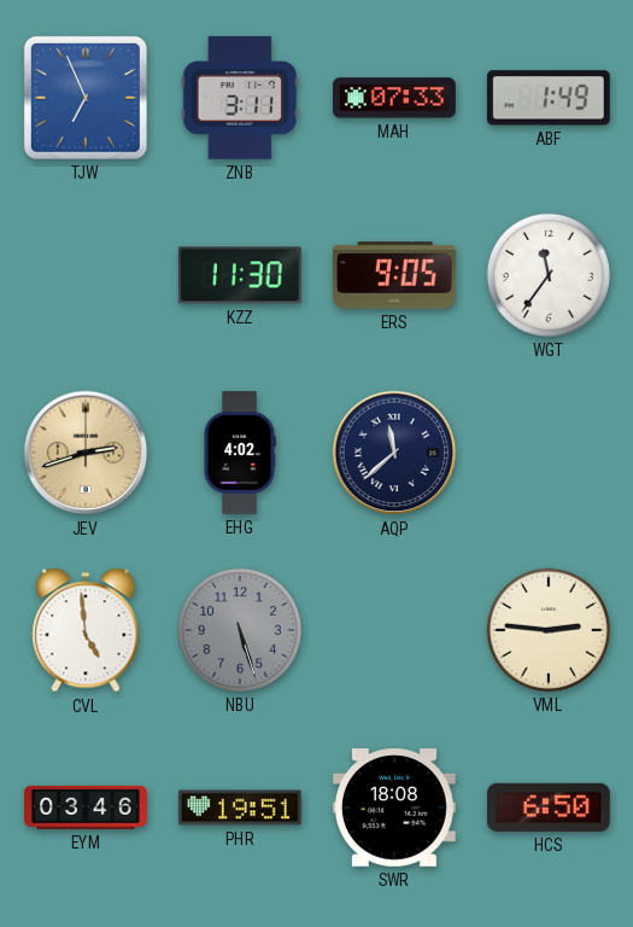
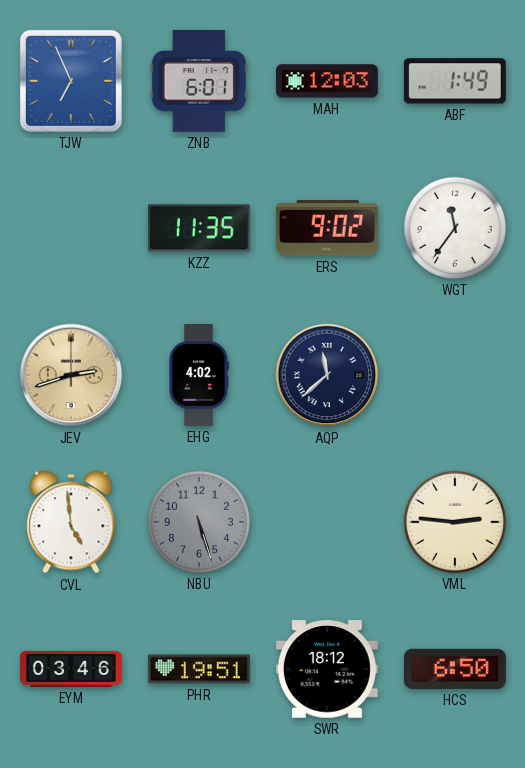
ZNB: 3:11 -> 6:01 (199, 81)
MAH: 07:33 -> 12:03 (328, 81)
KZZ: 11:30 -> 11:35 (199, 228)
ERS: 9:05 -> 9:02 (327, 228)
SWR: 18:08 -> 18:12 (327, 669)
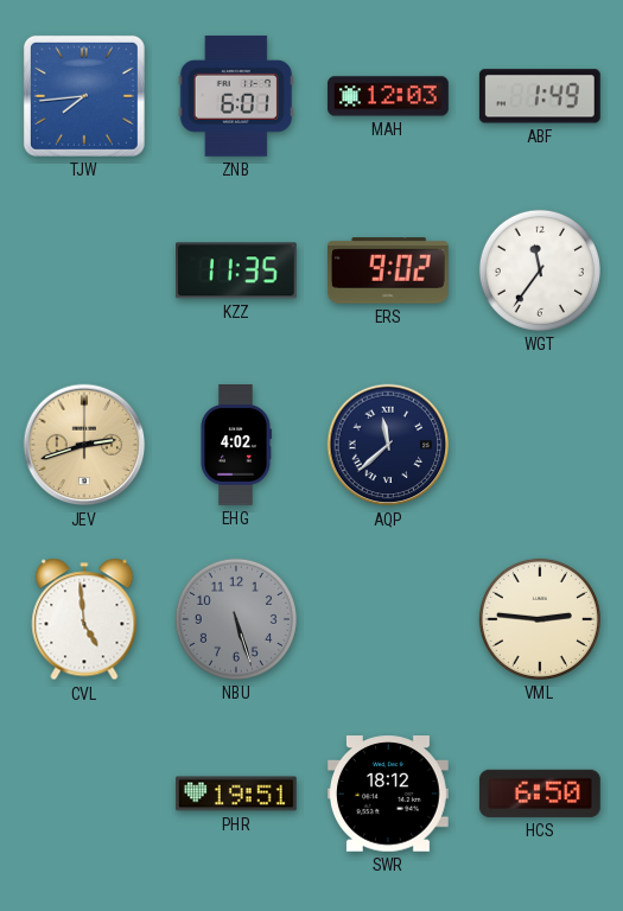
TJW: 6:56 -> 7:44 (84, 96)
EYM: 03:46 -> none (72, 669)
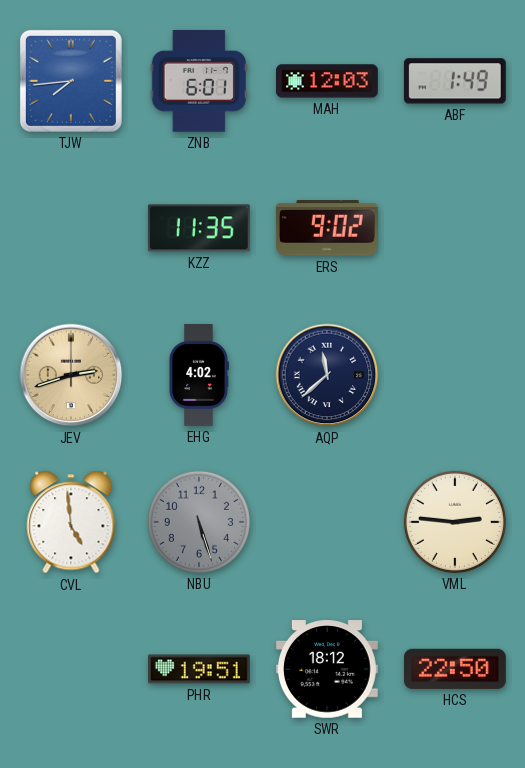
WGT: 11:36 -> none (540, 270)
HCS: 6:50 -> 22:50 (455, 669)
